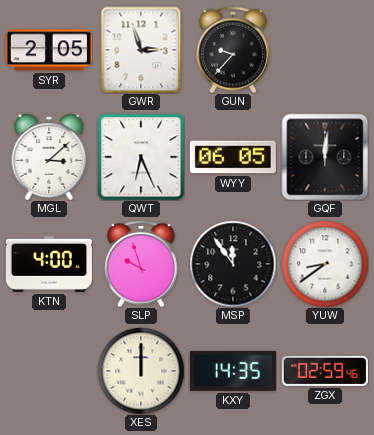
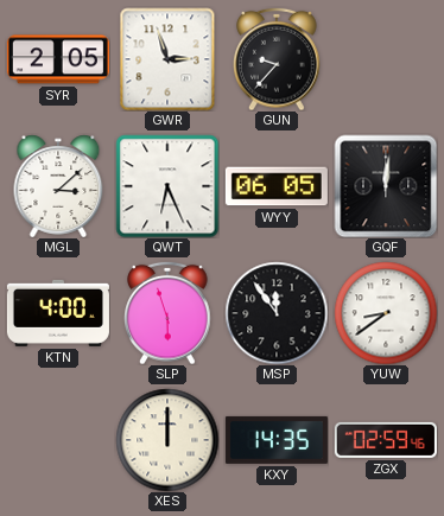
SLP: 9:57 -> 5:57 (167, 313)
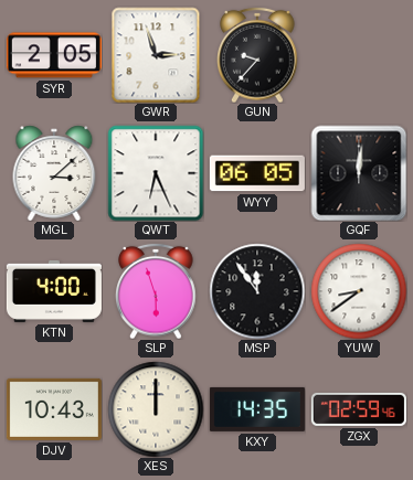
DJV: none -> 10:43 (54, 409)
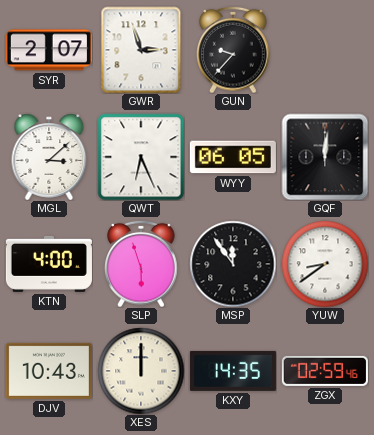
SYR: 2:05 -> 2:07 (49, 50)
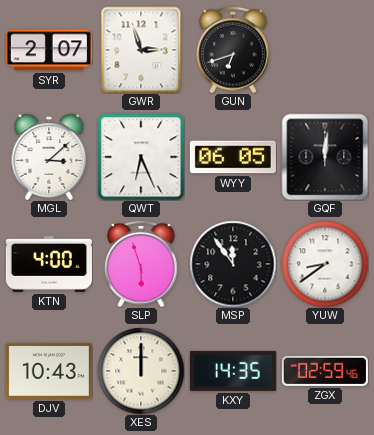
GUN: 9:37 -> 6:42 (233, 50)
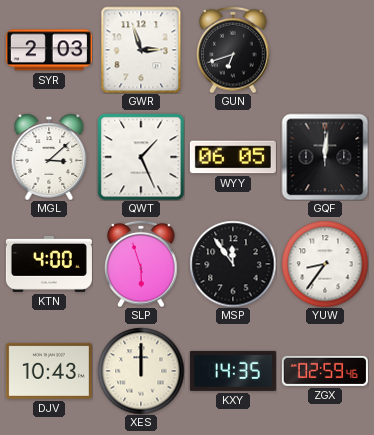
SYR: 2:07 -> 2:03 (49, 50)
QWT: 6:26 -> 1:26 (141, 157)
YUW: 8:39 -> 8:36 (325, 264)
